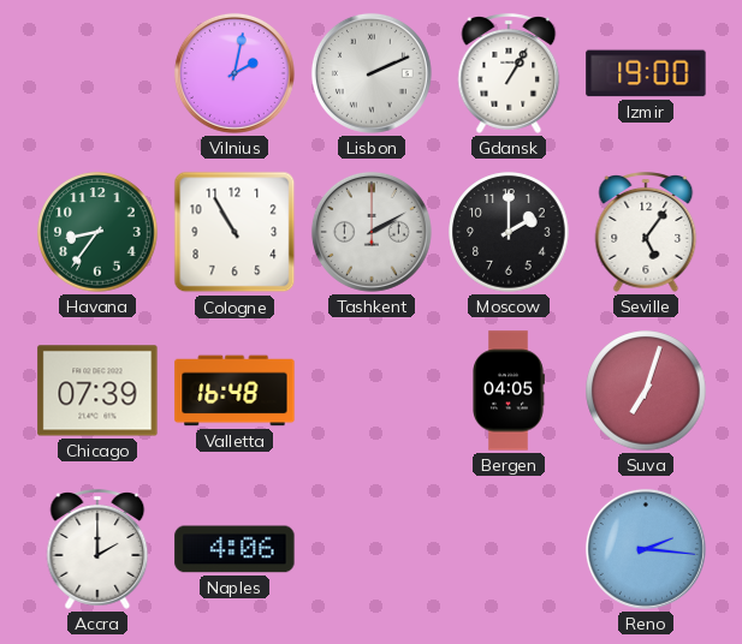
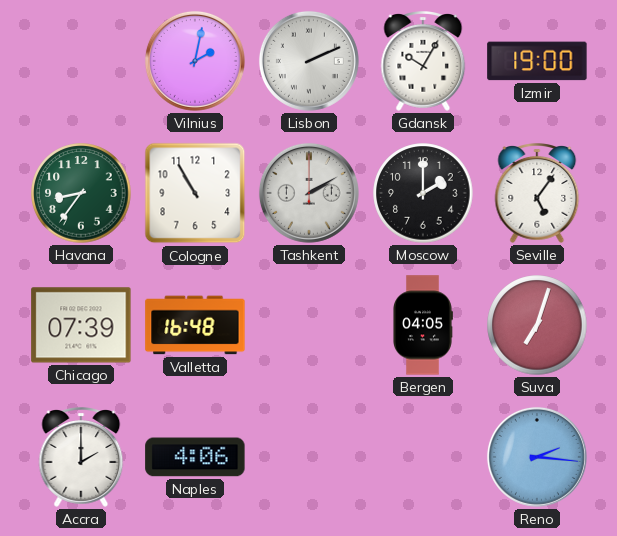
Gdansk: 1:05 -> 10:05 (423, 61)
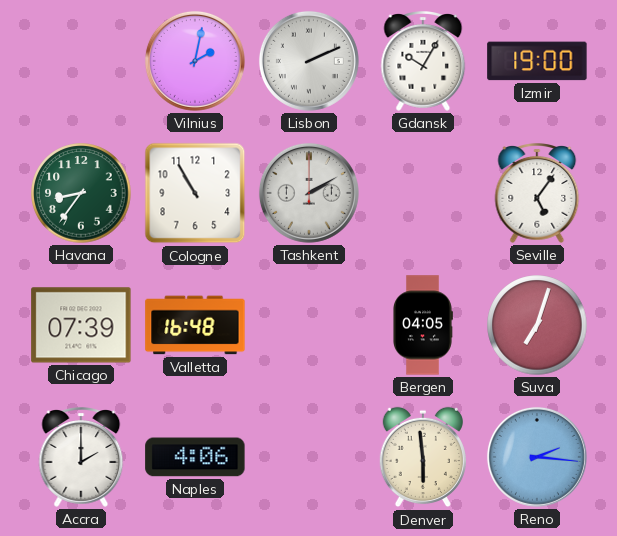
Moscow: 2:00 -> none (423, 193)
Denver: none -> 5:59 (423, 457)
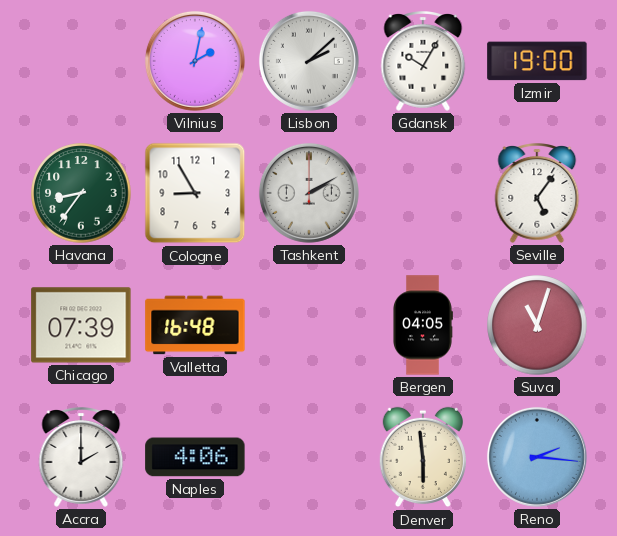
Lisbon: 2:11 -> 2:08 (309, 61)
Cologne: 10:55 -> 8:55 (195, 193)
Suva: 7:03 -> 11:03 (537, 325)
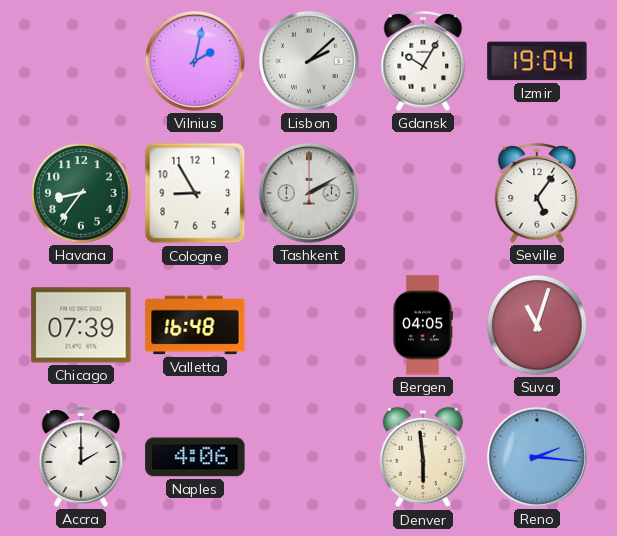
Izmir: 19:00 -> 19:04 (537, 61)
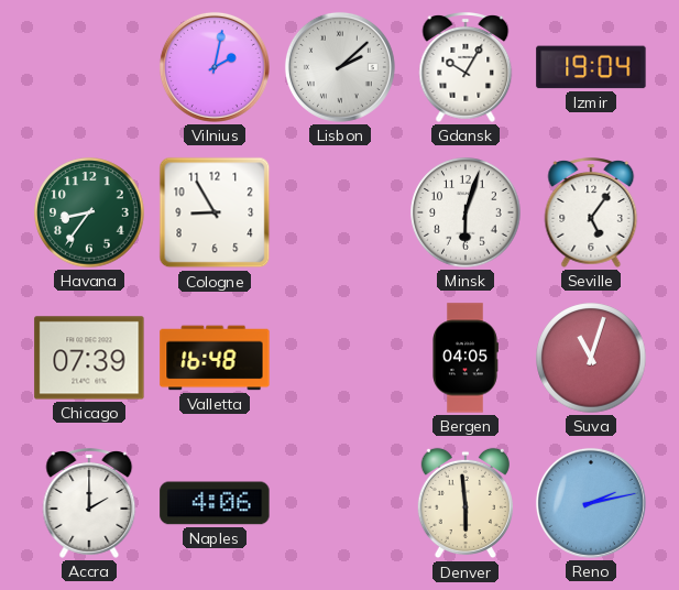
Tashkent: 2:10 -> none (309, 193)
Minsk: none -> 6:03 (466, 212)
Reno: 2:16 -> 2:13 (591, 503)
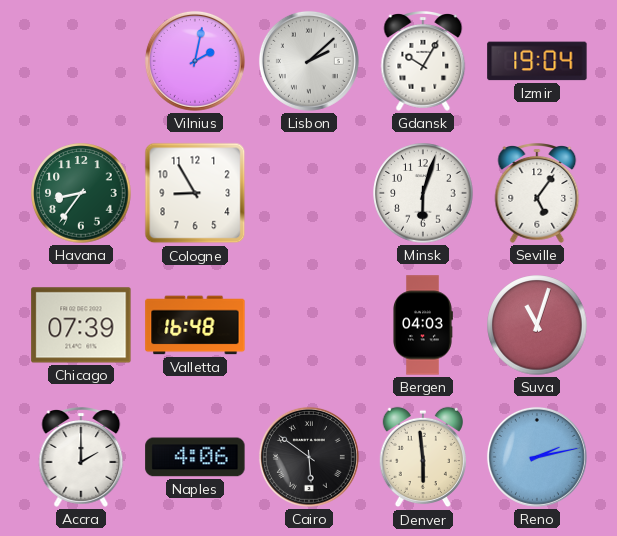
Bergen: 04:05 -> 04:03 (423, 325)
Cairo: none -> 5:51 (309, 457)
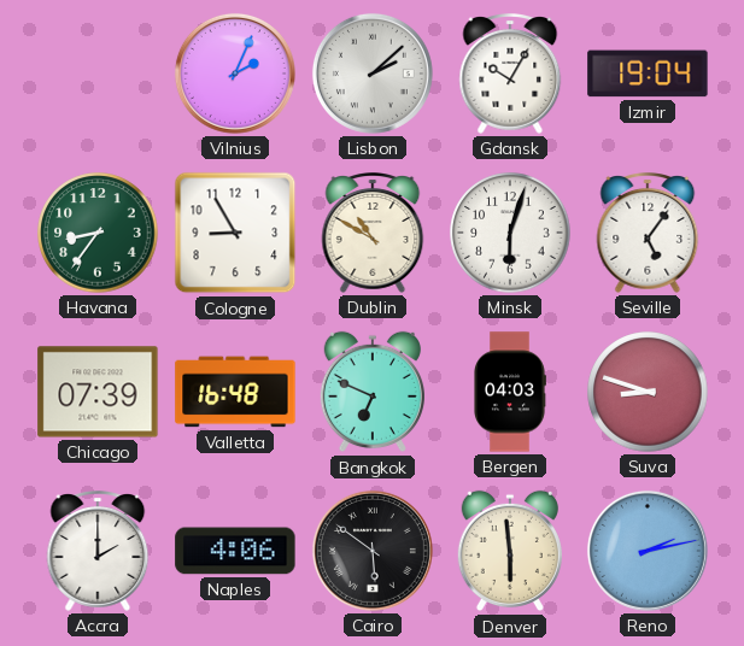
Vilnius: 2:02 -> 2:04 (235, 74)
Dublin: none -> 10:50 (373, 233)
Bangkok: none -> 6:49 (373, 392)
Suva: 11:03 -> 8:48 (648, 392)
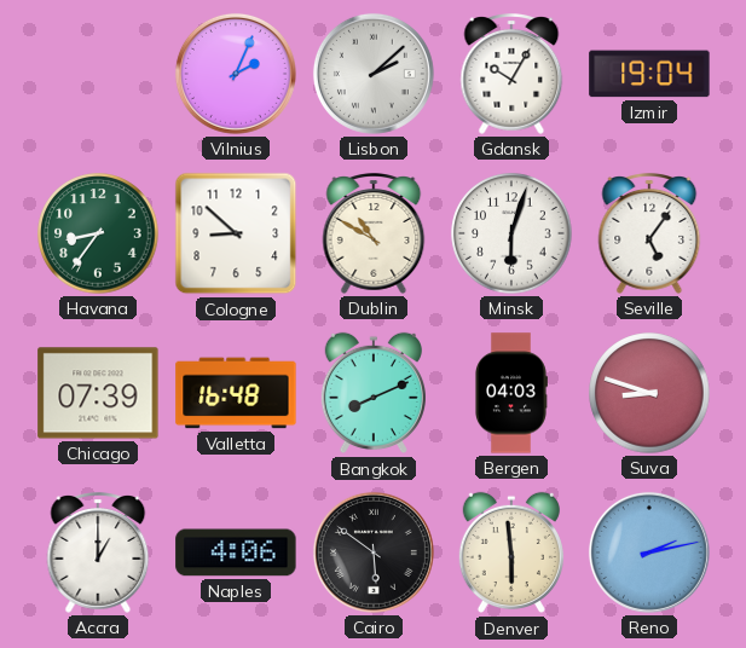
Cologne: 8:55 -> 8:52 (236, 233)
Bangkok: 6:49 -> 8:11 (374, 393)
Accra: 2:00 -> 1:00 (98, 552)
